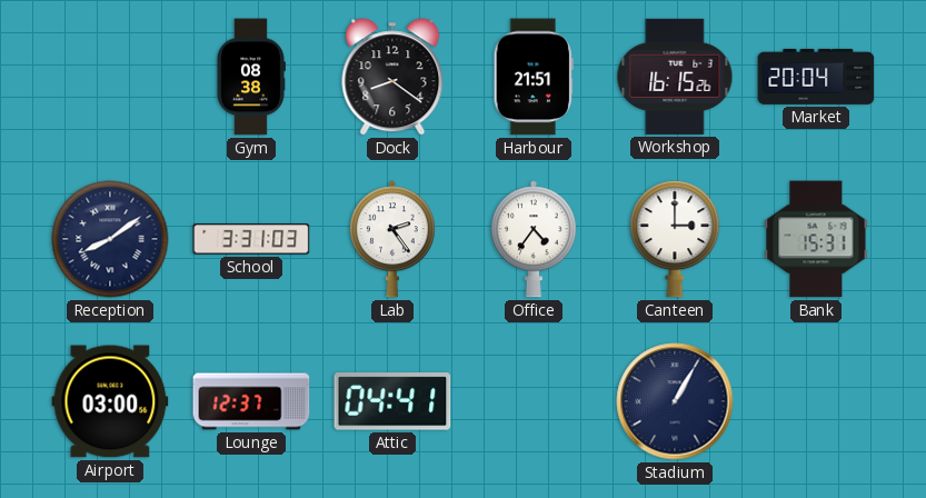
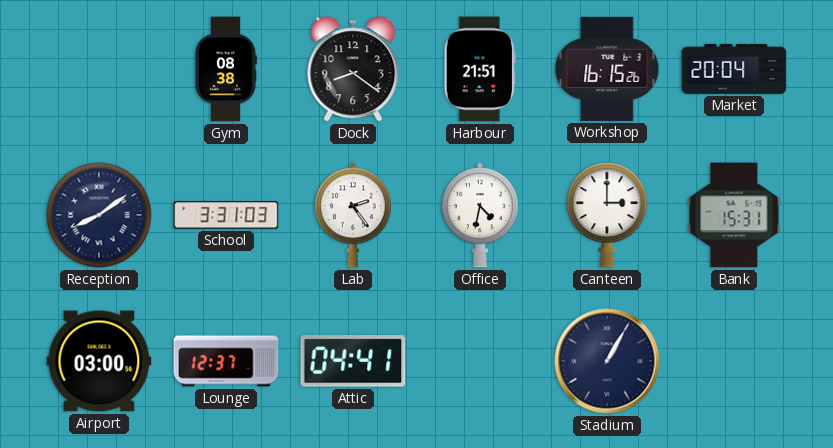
Office: 4:36 -> 4:32 (480, 215)
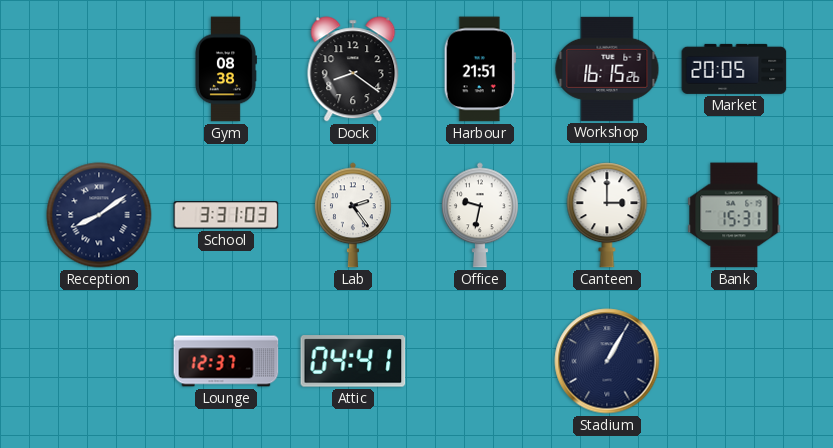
Market: 20:04 -> 20:05 (734, 69)
Office: 4:32 -> 9:32 (480, 215)
Airport: 03:00 -> none (99, 361)
